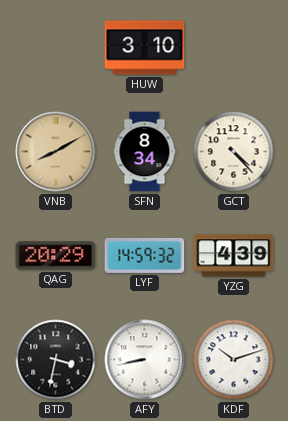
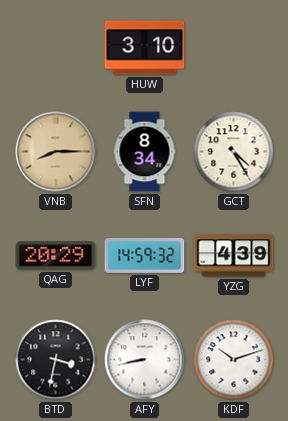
VNB: 8:10 -> 8:15 (56, 152)
GCT: 4:23 -> 4:25 (234, 152)
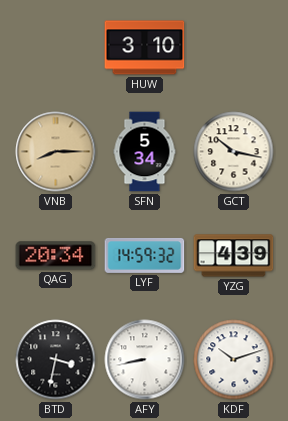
SFN: 8:34 -> 5:34 (145, 152)
GCT: 4:25 -> 10:17 (234, 152)
QAG: 20:29 -> 20:34 (56, 256)
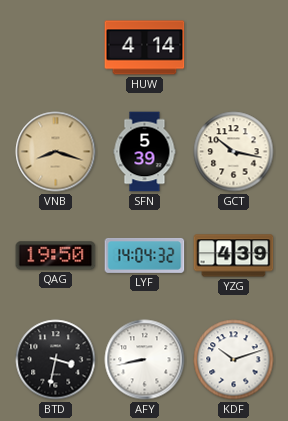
HUW: 3:10 -> 4:14 (145, 48)
VNB: 8:15 -> 8:18 (56, 152)
SFN: 5:34 -> 5:39 (145, 152)
QAG: 20:34 -> 19:50 (56, 256)
LYF: 14:59 -> 14:04 (145, 255)
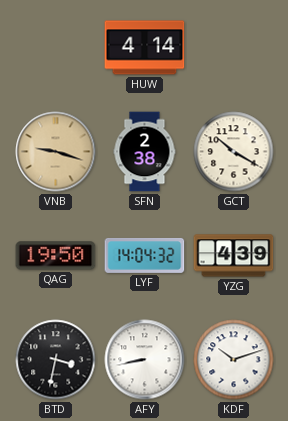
VNB: 8:18 -> 9:18 (56, 152)
SFN: 5:39 -> 2:38 (145, 152)
GCT: 10:17 -> 10:20 (234, 152)
